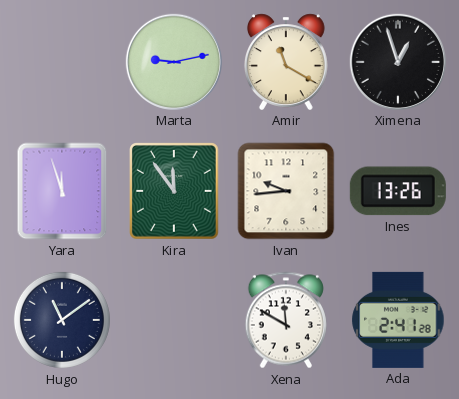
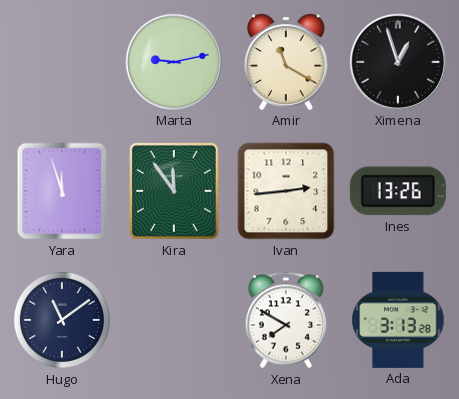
Ivan: 9:44 -> 2:44 (286, 191)
Xena: 11:50 -> 7:50 (285, 320)
Ada: 2:41 -> 3:13 (398, 320)
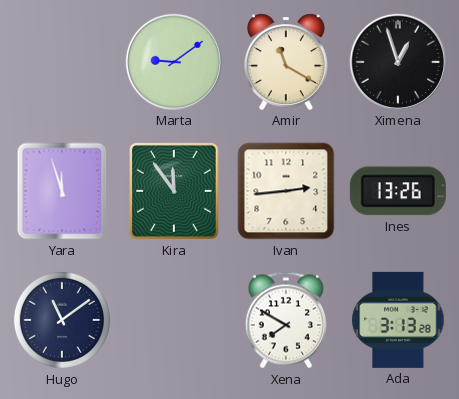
Marta: 9:13 -> 9:09 (174, 62)
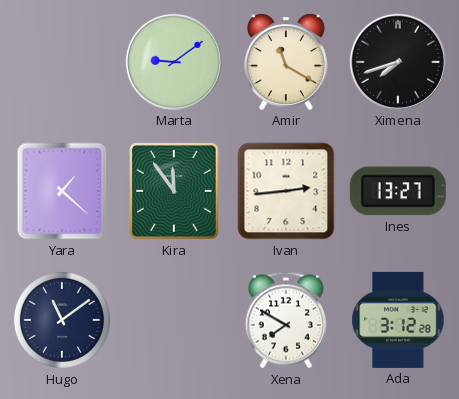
Ximena: 12:57 -> 7:42 (398, 62)
Yara: 11:57 -> 1:22 (62, 191)
Ines: 13:26 -> 13:27 (398, 191)
Ada: 3:13 -> 3:12 (398, 320)
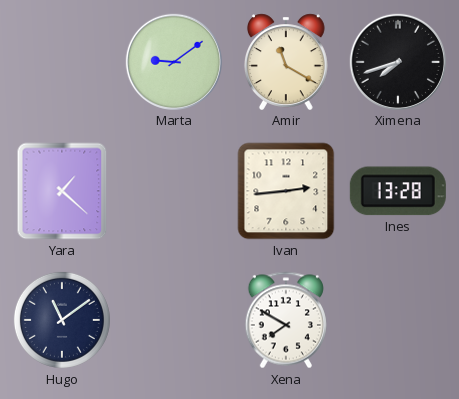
Kira: 11:54 -> none (175, 192)
Ines: 13:27 -> 13:28 (398, 191)
Ada: 3:12 -> none (398, 320)
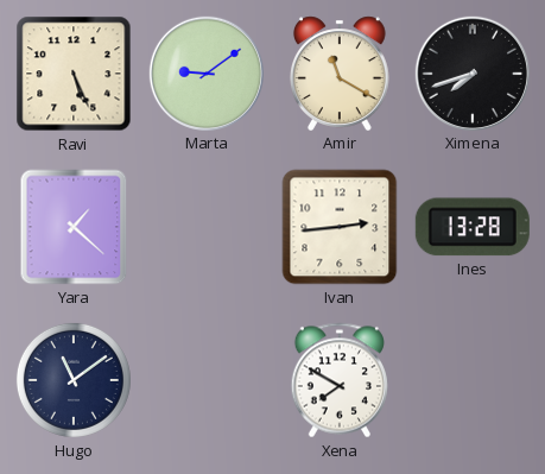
Ravi: none -> 5:26 (74, 74)
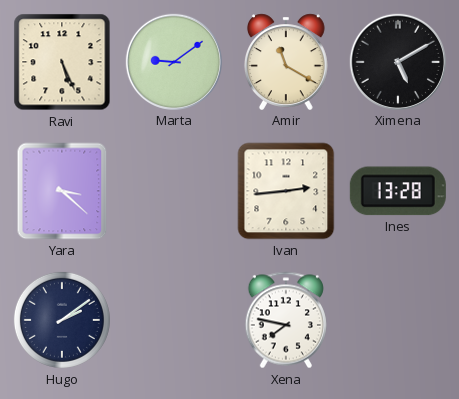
Ximena: 7:42 -> 5:10 (398, 62)
Yara: 1:22 -> 3:22 (62, 191)
Hugo: 11:09 -> 2:09 (62, 320)
Xena: 7:50 -> 7:47 (285, 320)
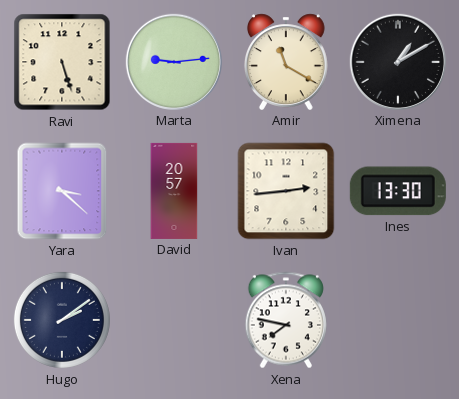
Ravi: 5:26 -> 5:27 (62, 62)
Marta: 9:09 -> 9:14 (174, 62)
Ximena: 5:10 -> 1:10 (398, 62)
David: none -> 20:57 (174, 191)
Ines: 13:28 -> 13:30 (398, 191)
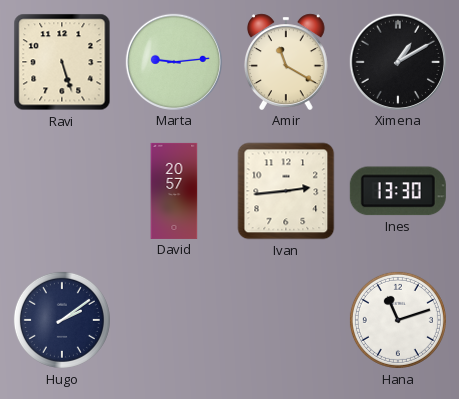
Yara: 3:22 -> none (62, 191)
Xena: 7:47 -> none (285, 320)
Hana: none -> 11:12 (398, 320)
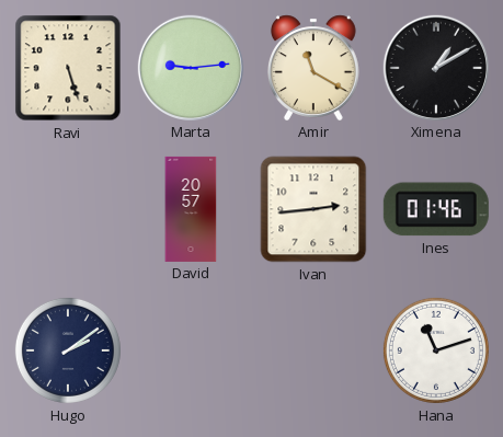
Ines: 13:30 -> 01:46 (436, 209)
